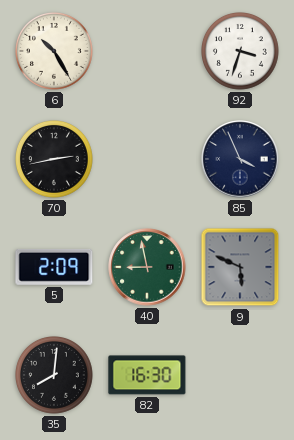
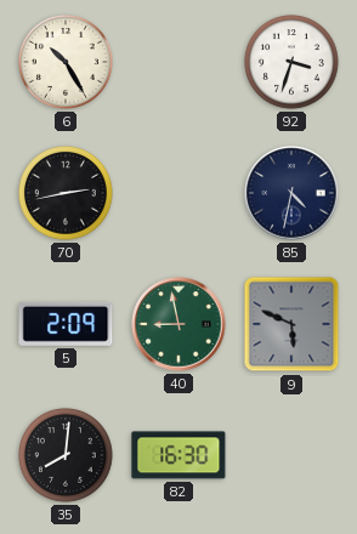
85: 3:56 -> 4:32 (291, 193)
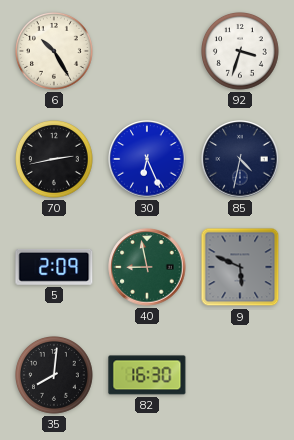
30: none -> 6:26 (147, 159)
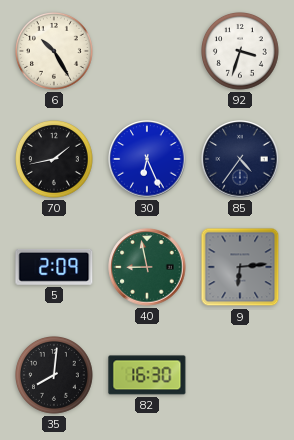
70: 2:43 -> 1:43 (55, 160)
85: 4:32 -> 4:36 (240, 159)
9: 5:49 -> 6:14 (240, 267)
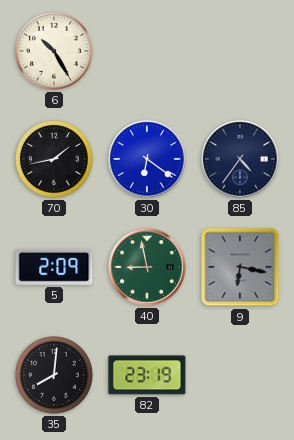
92: 3:33 -> none (241, 52)
30: 6:26 -> 6:21 (147, 159)
9: 6:14 -> 6:17 (240, 267)
82: 16:30 -> 23:19 (147, 375)
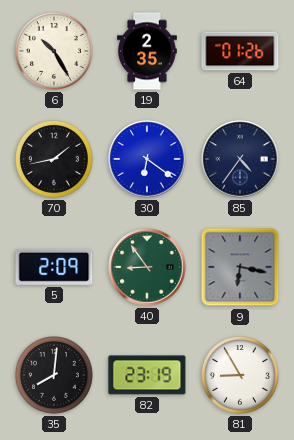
19: none -> 2:35 (147, 51)
64: none -> 01:26 (240, 51)
40: 8:58 -> 8:54 (147, 267)
81: none -> 8:55 (241, 376)
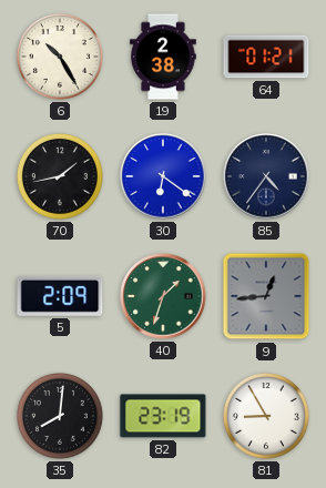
19: 2:35 -> 2:38 (163, 57)
64: 01:26 -> 01:21 (266, 57)
40: 8:54 -> 1:33 (163, 296)
9: 6:17 -> 12:44 (266, 296)
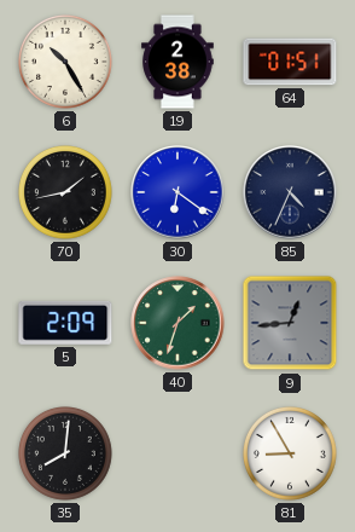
64: 01:21 -> 01:51 (290, 62)
85: 4:36 -> 4:34 (290, 192)
82: 23:19 -> none (163, 416)
